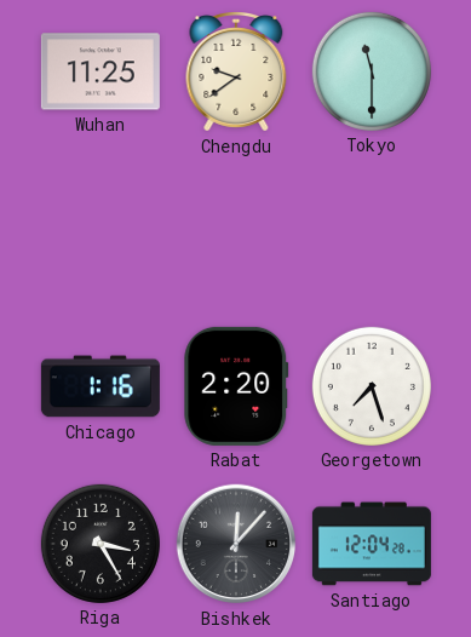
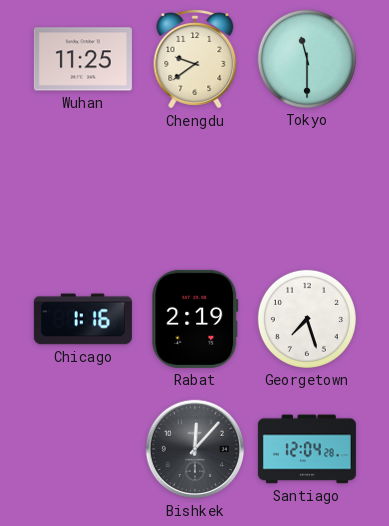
Rabat: 2:20 -> 2:19 (195, 319)
Riga: 3:25 -> none (100, 544)
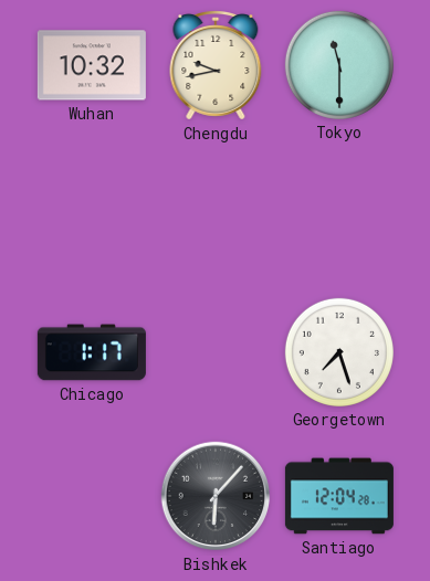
Wuhan: 11:25 -> 10:32 (92, 65)
Chengdu: 9:39 -> 9:43 (216, 66)
Chicago: 1:16 -> 1:17 (92, 352)
Rabat: 2:19 -> none (195, 319)
Bishkek: 12:07 -> 6:07 (216, 496)
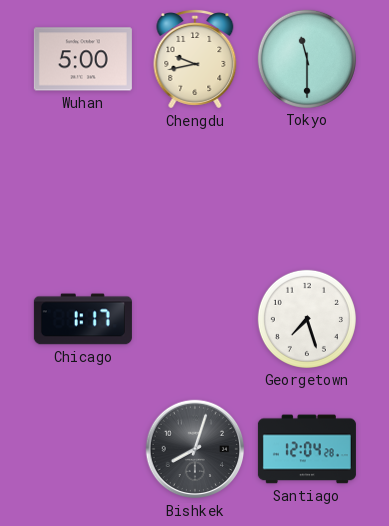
Wuhan: 10:32 -> 5:00 (83, 59)
Bishkek: 6:07 -> 8:03 (195, 449)
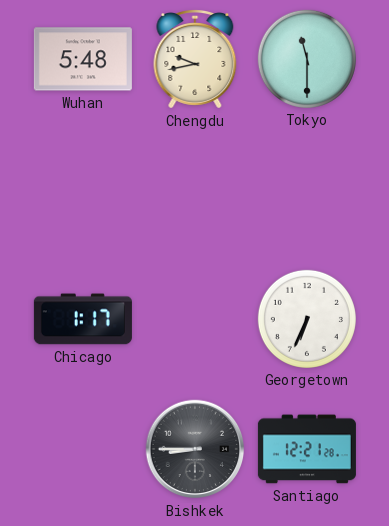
Wuhan: 5:00 -> 5:48 (83, 59)
Georgetown: 7:27 -> 6:34 (307, 319)
Bishkek: 8:03 -> 8:45 (195, 449)
Santiago: 12:04 -> 12:21 (307, 449)
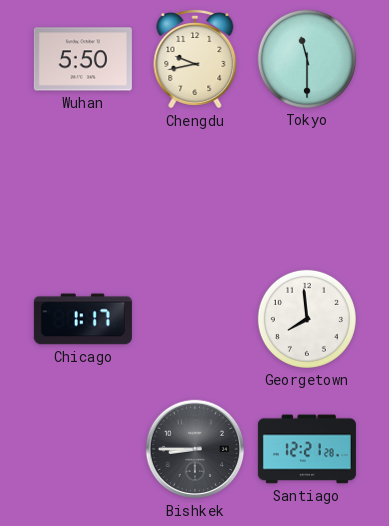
Wuhan: 5:48 -> 5:50 (83, 59)
Georgetown: 6:34 -> 7:59 (307, 319)
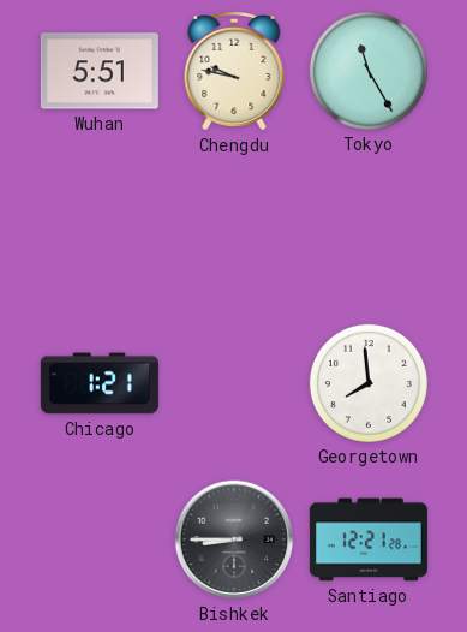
Wuhan: 5:50 -> 5:51 (100, 71)
Chengdu: 9:43 -> 9:47 (234, 72)
Tokyo: 11:30 -> 11:25 (369, 71)
Chicago: 1:17 -> 1:21 (100, 383)
